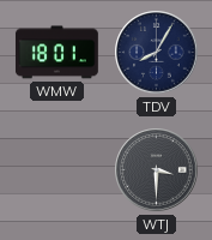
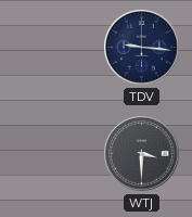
WMW: 18:01 -> none (56, 53)
TDV: 8:05 -> 9:16 (142, 48)
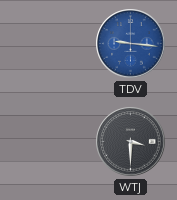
TDV dial: navy -> blue (131, 44)
